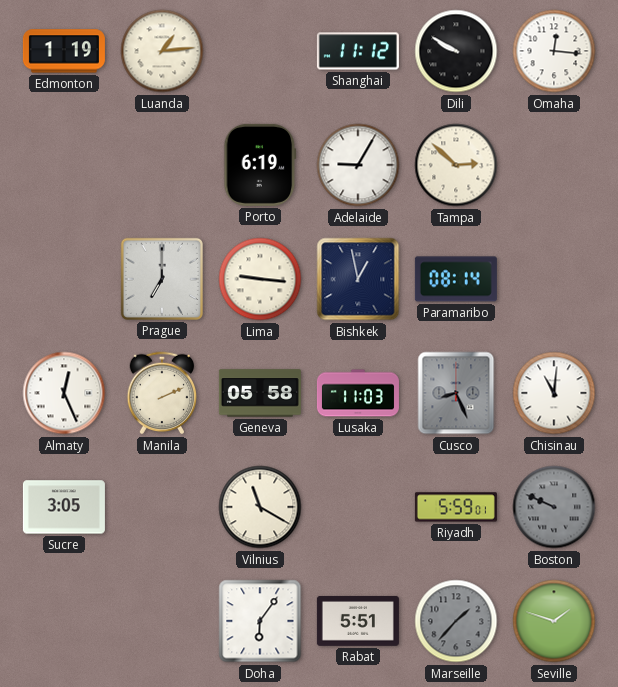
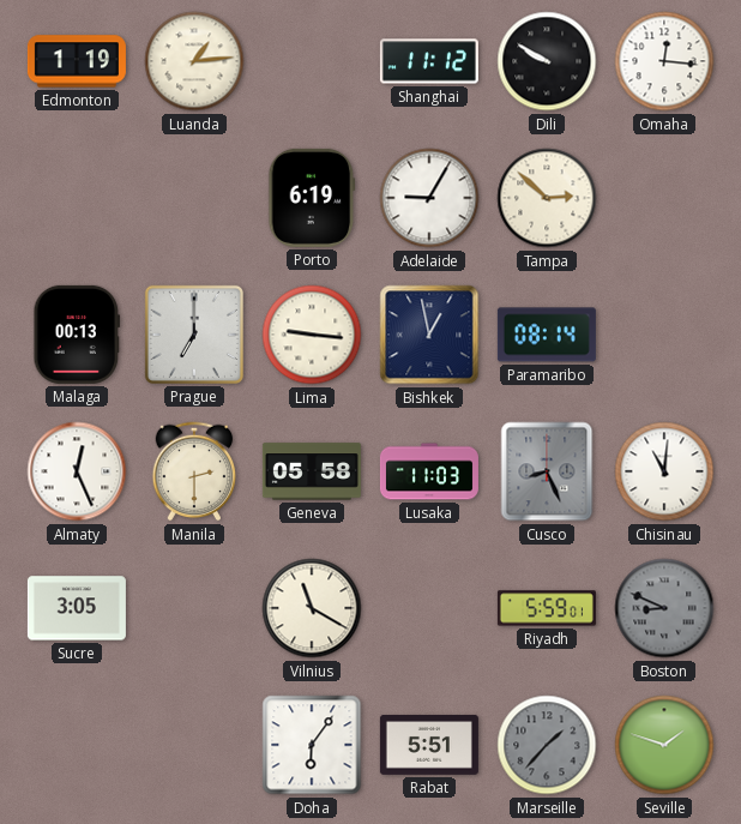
Malaga: none -> 00:13 (77, 335)
Manila: 2:11 -> 2:30 (194, 471)
Boston: 9:49 -> 8:49 (664, 608)
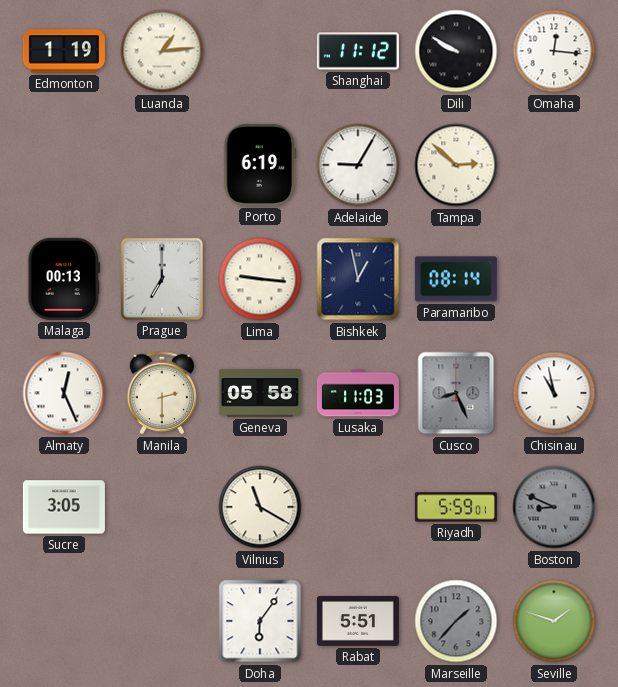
Chisinau: 11:01 -> 10:58 (554, 393)
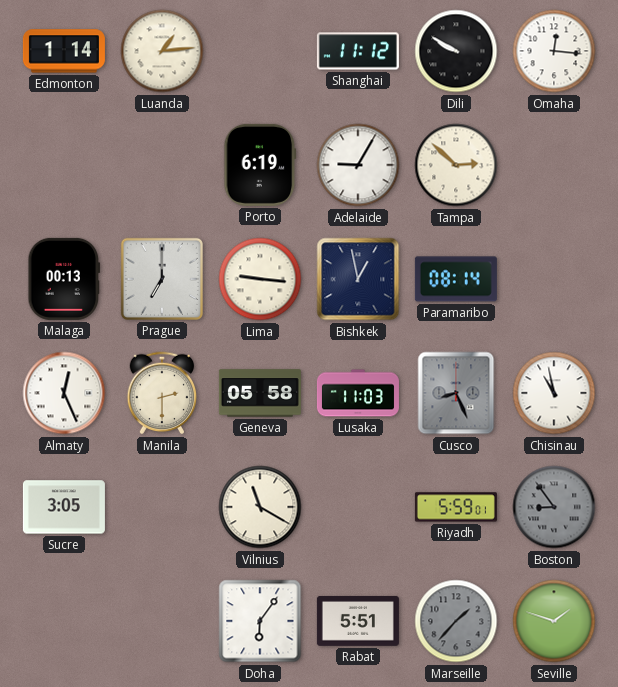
Edmonton: 1:19 -> 1:14 (64, 51)
Boston: 8:49 -> 8:54 (554, 507)
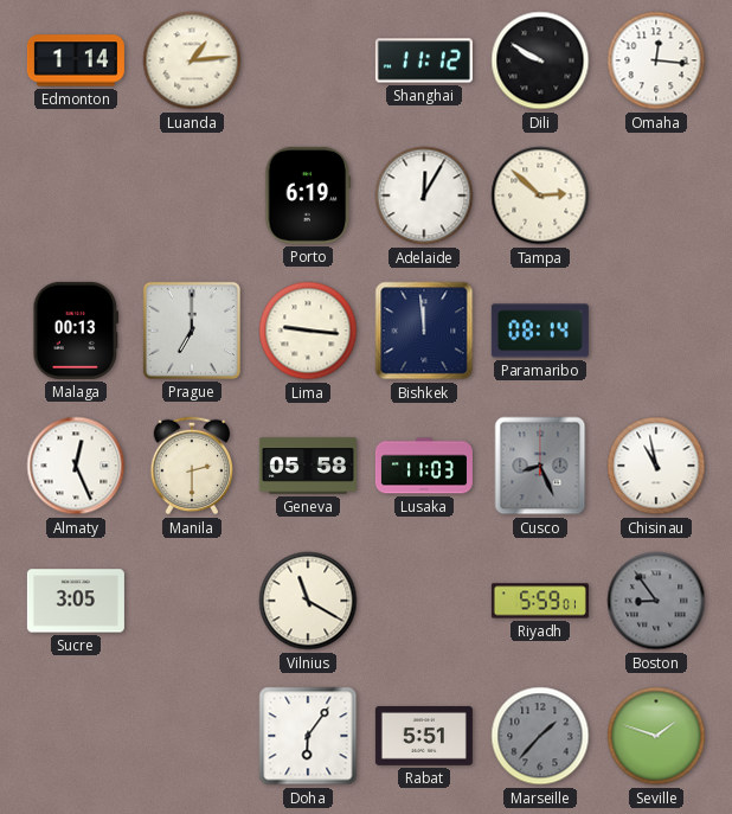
Adelaide: 9:05 -> 12:05 (424, 196)
Bishkek: 12:58 -> 11:59 (424, 331)
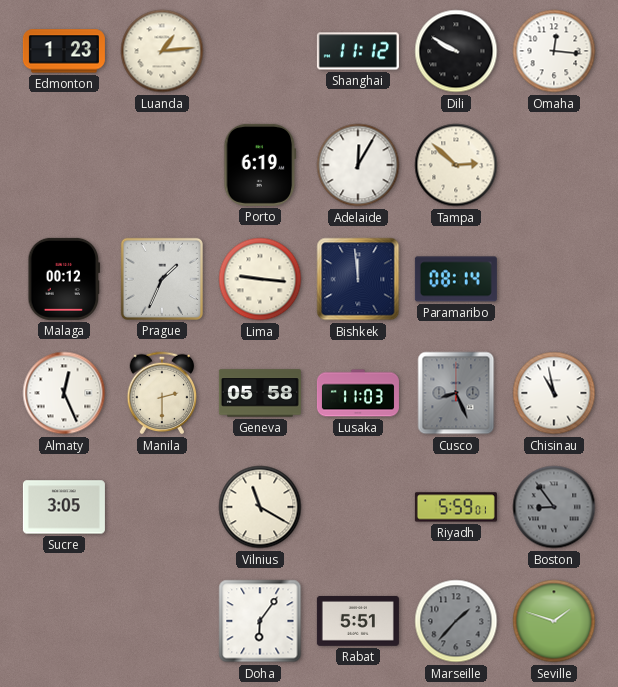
Edmonton: 1:14 -> 1:23 (64, 51)
Malaga: 00:13 -> 00:12 (64, 279)
Prague: 7:00 -> 1:34 (162, 279)
